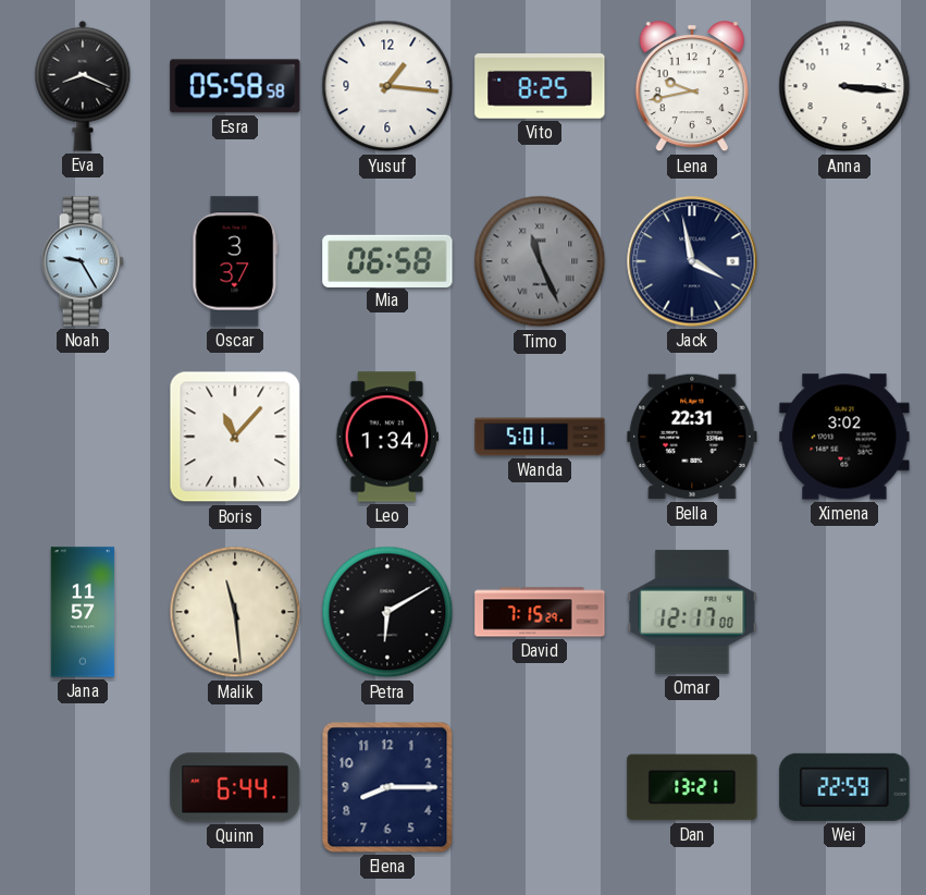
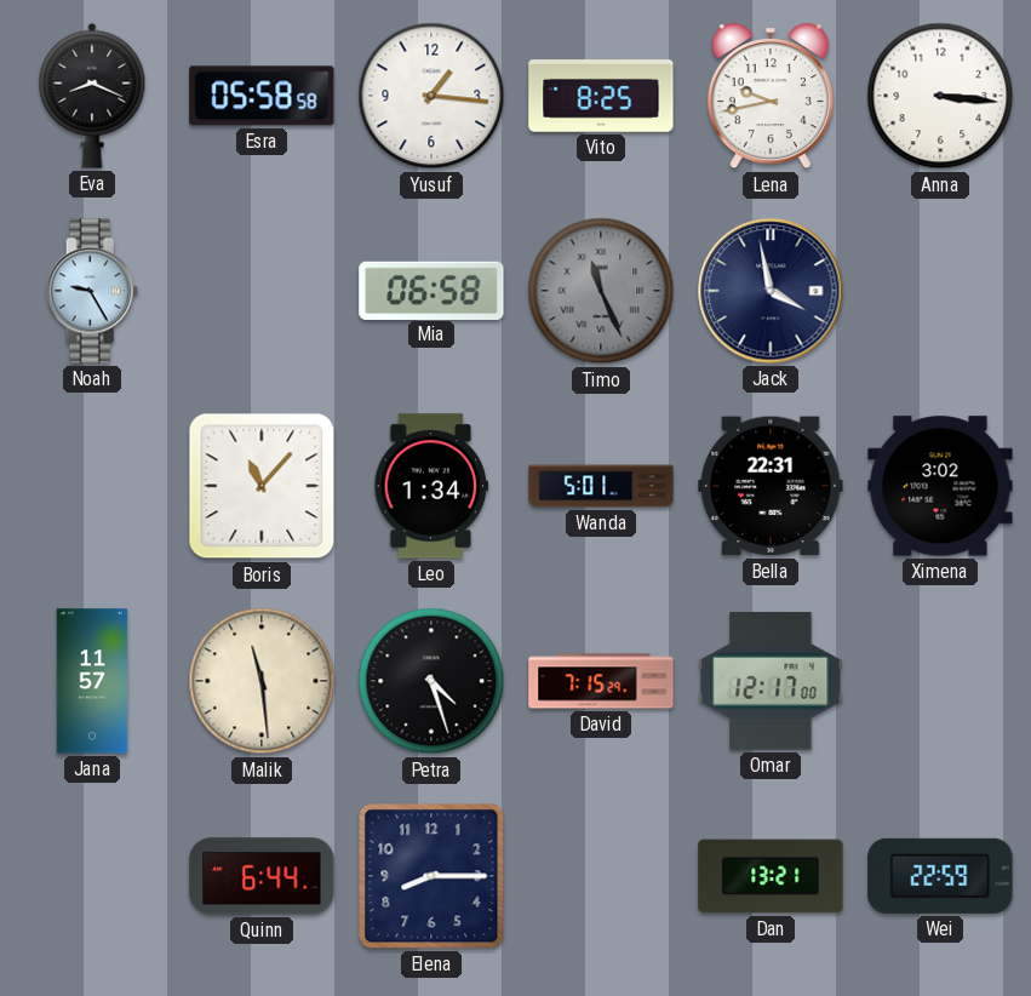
Oscar: 3:37 -> none (235, 261)
Petra: 6:10 -> 4:27 (431, 681)
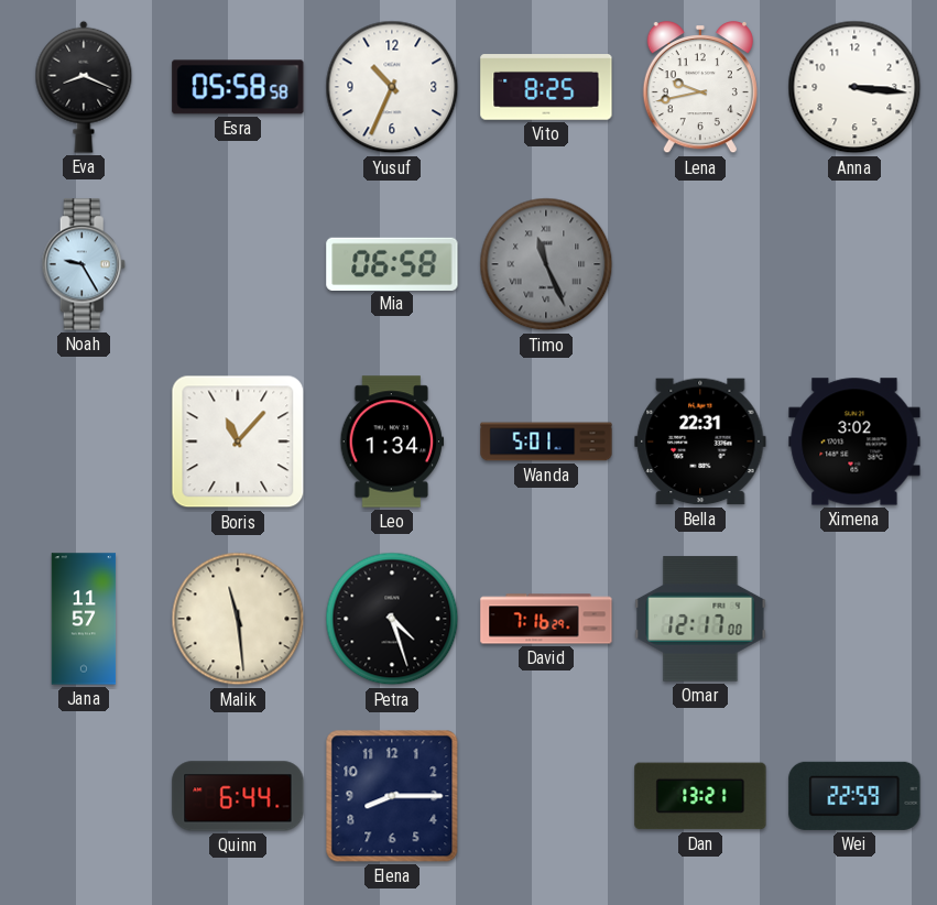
Yusuf: 1:16 -> 10:34 (392, 87)
Jack: 3:58 -> none (771, 291)
David: 7:15 -> 7:16 (546, 619)
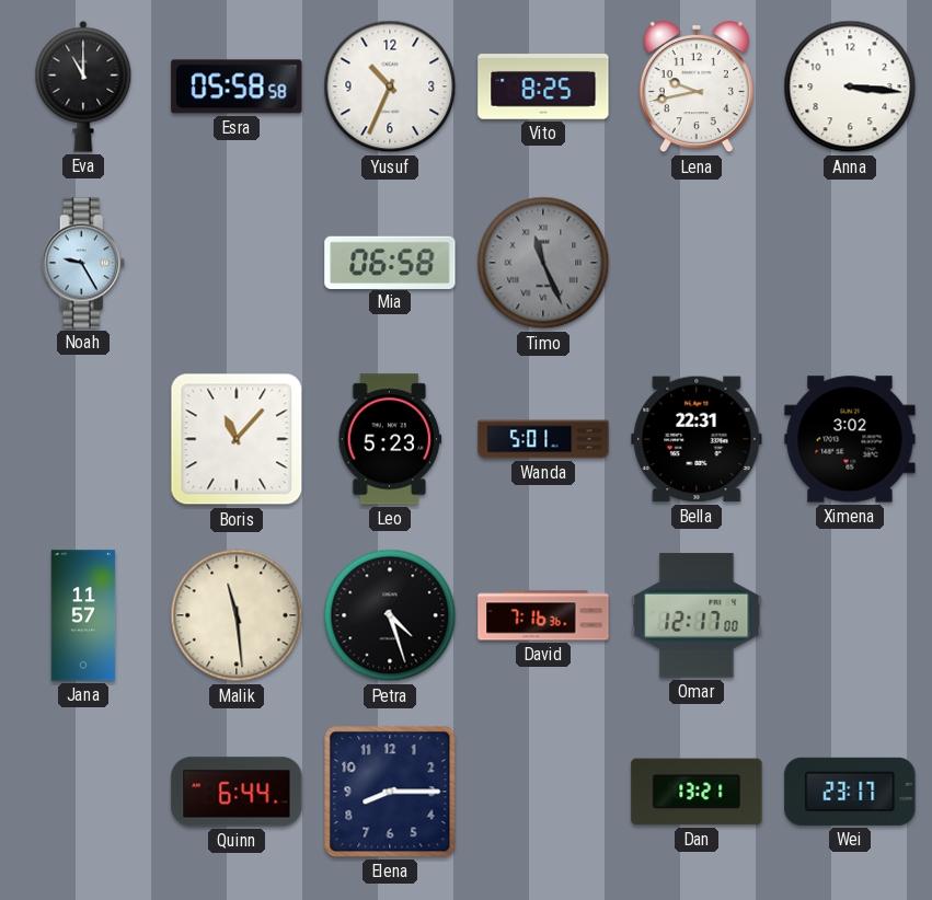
Eva: 8:19 -> 11:00 (83, 86)
Leo: 1:34 -> 5:23 (390, 439)
David: 7:16:29 -> 7:16:36 (543, 615)
Wei: 22:59 -> 23:17 (850, 792)
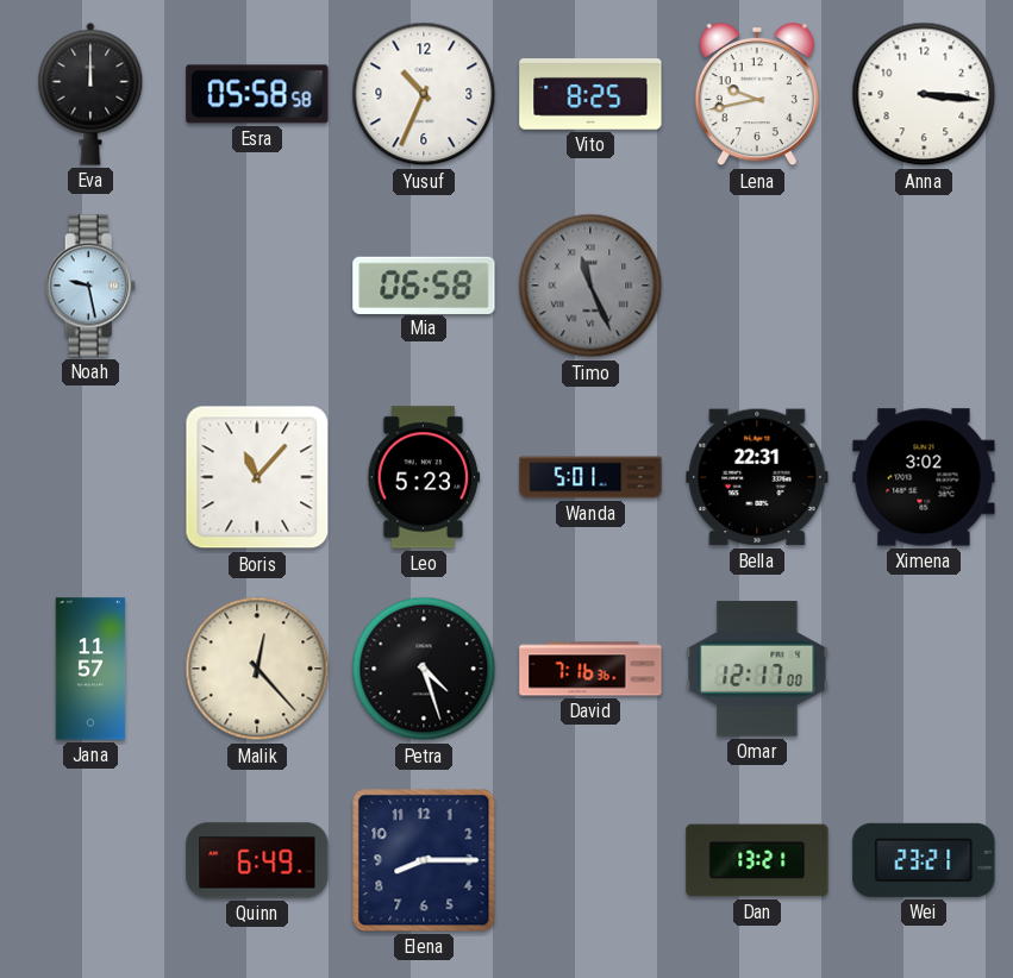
Eva: 11:00 -> 12:00 (90, 94)
Noah: 9:25 -> 9:28 (90, 286)
Malik: 11:29 -> 12:23 (257, 669)
Quinn: 6:44 -> 6:49 (257, 860)
Wei: 23:17 -> 23:21 (924, 860)
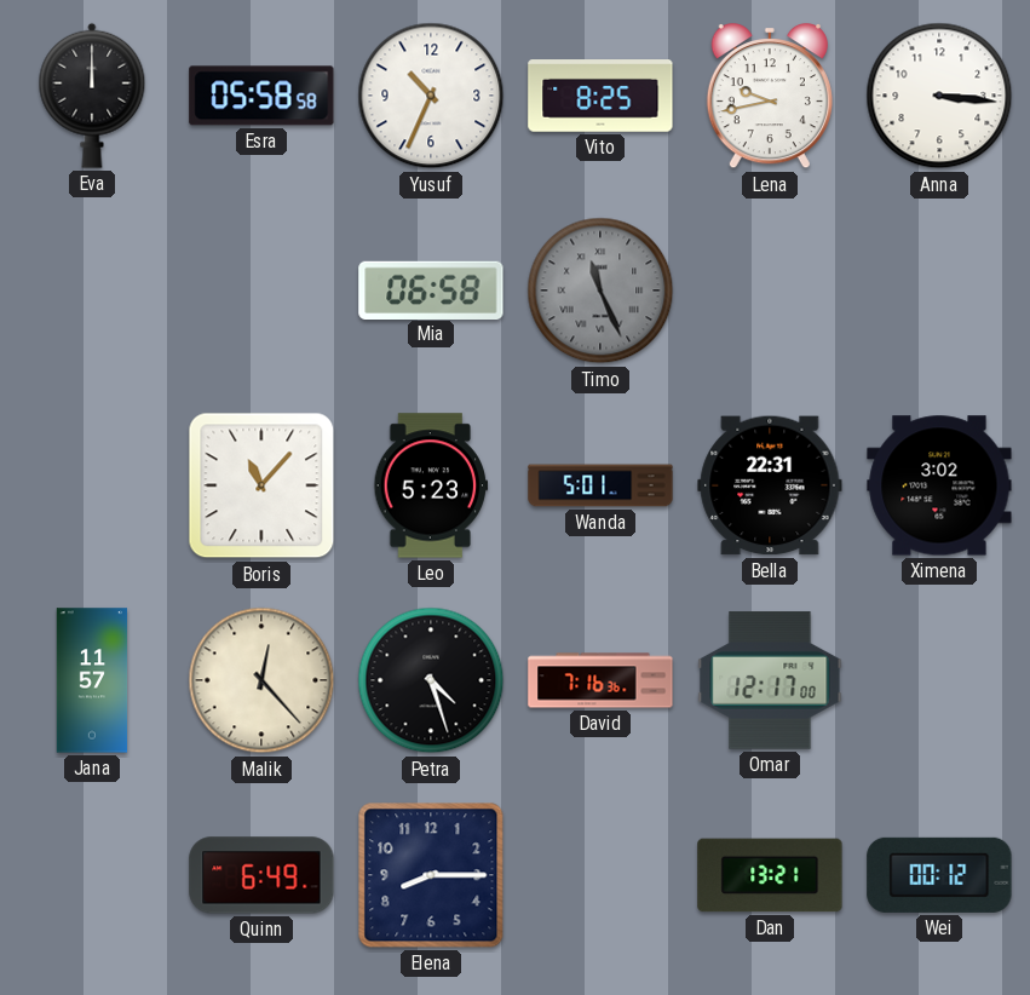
Noah: 9:28 -> none (90, 286)
Wei: 23:21 -> 00:12 (939, 875)
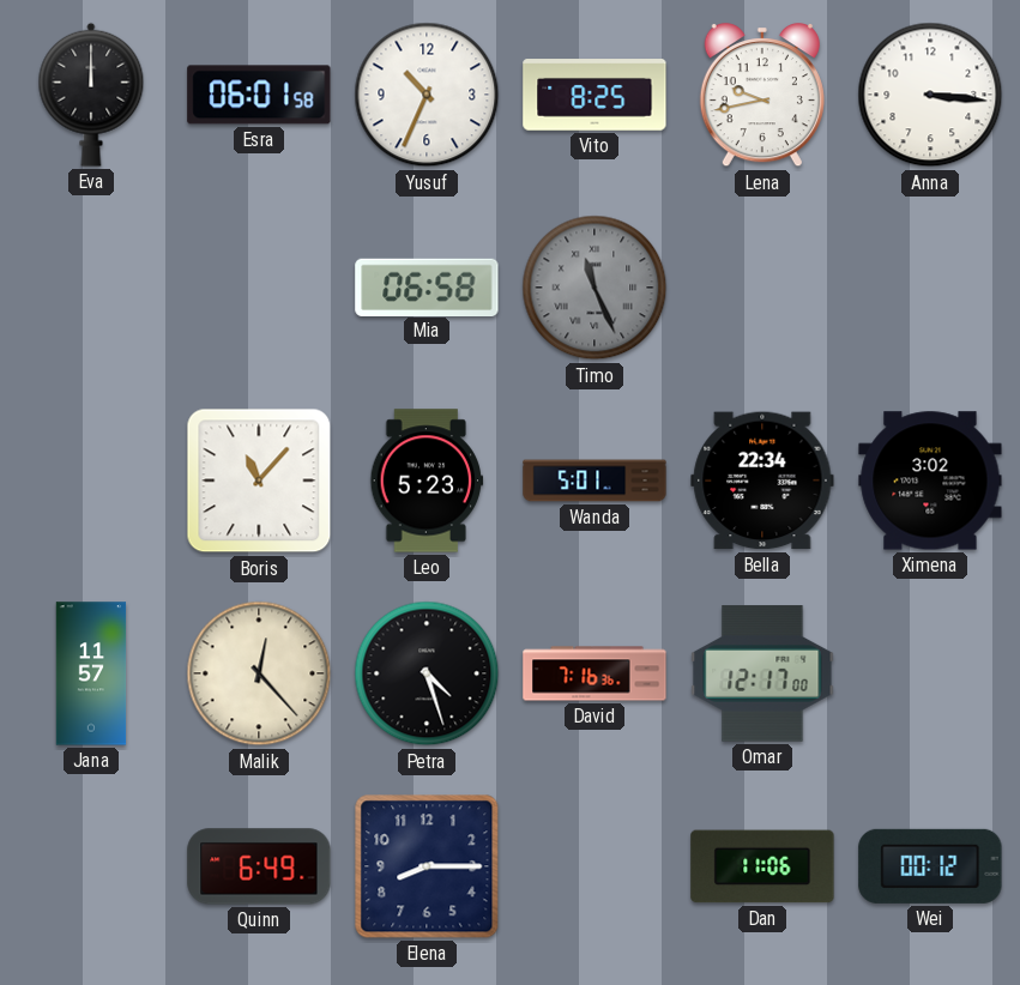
Esra: 05:58 -> 06:01 (259, 95)
Bella: 22:31 -> 22:34 (762, 481)
Dan: 13:21 -> 11:06 (762, 866)
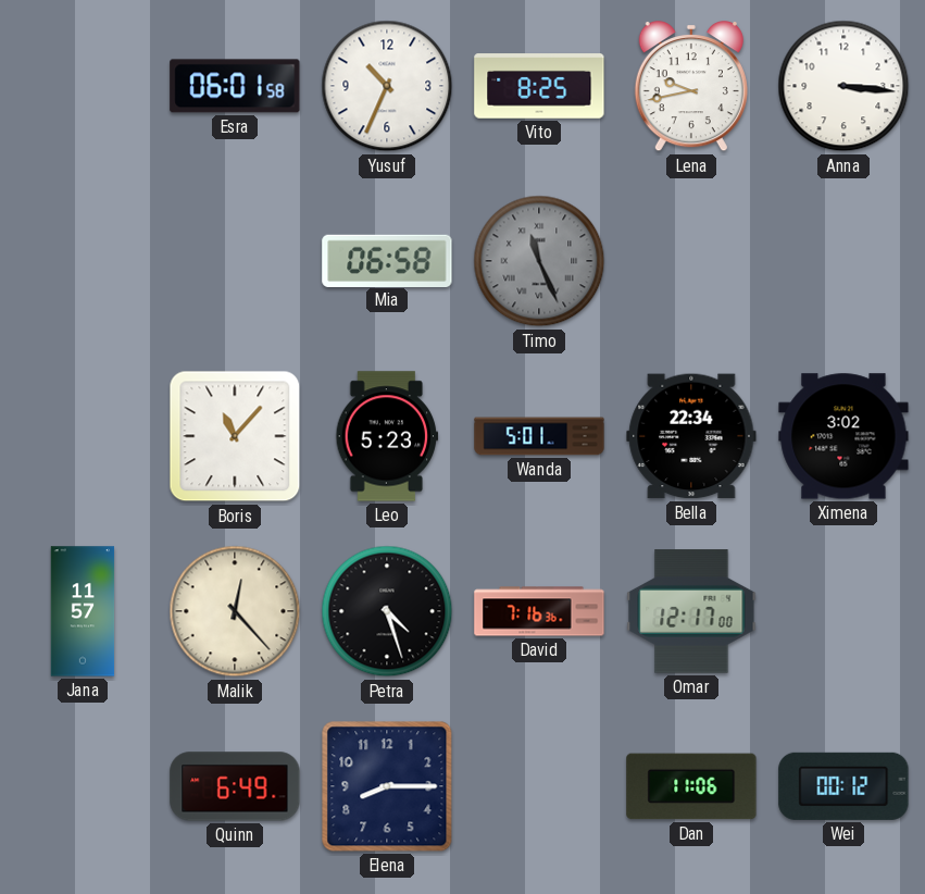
Eva: 12:00 -> none (91, 95)
